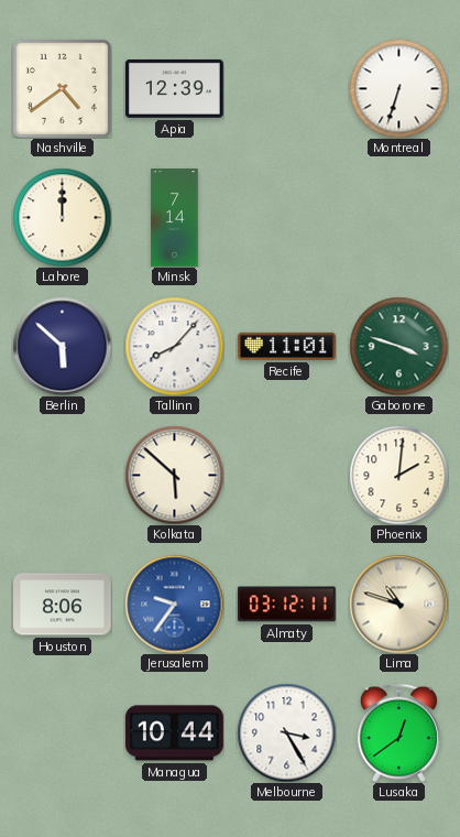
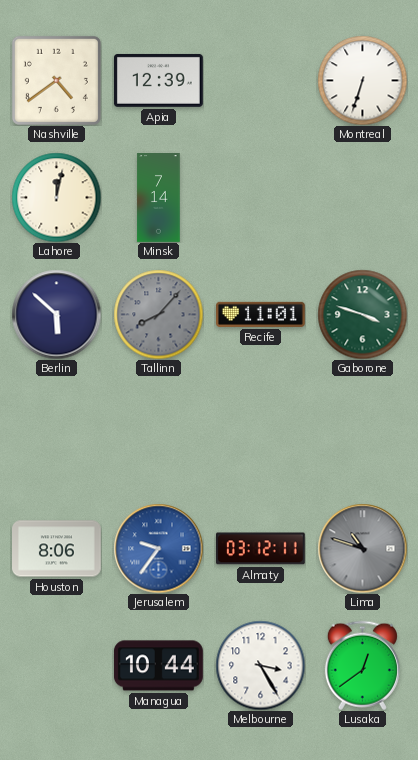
Lahore: 12:00 -> 12:02 (56, 197)
Tallinn dial: white -> grey (158, 314)
Kolkata: 5:52 -> none (174, 475)
Phoenix: 2:01 -> none (398, 475)
Lima dial: cream -> grey (362, 548)
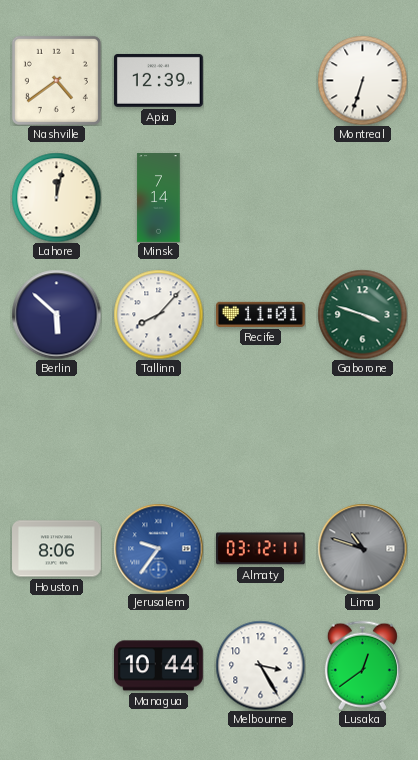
Tallinn dial: grey -> white (158, 314)
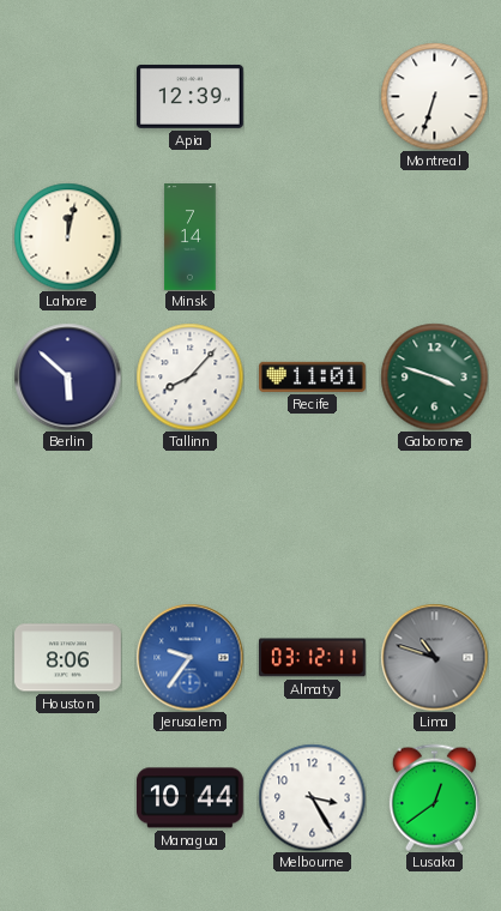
Nashville: 4:39 -> none (56, 80)
